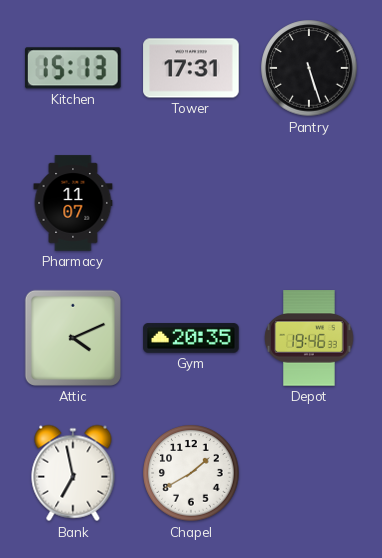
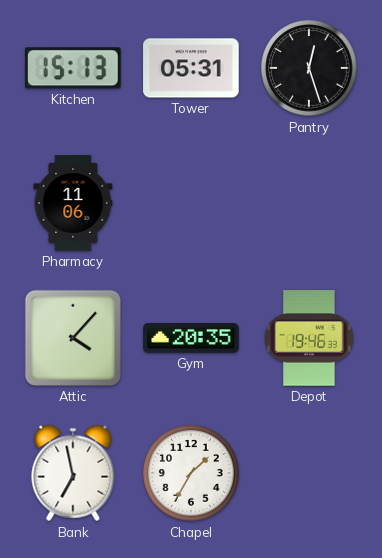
Tower: 17:31 -> 05:31 (191, 68)
Pantry: 5:27 -> 12:27 (309, 68)
Pharmacy: 11:07 -> 11:06 (73, 203)
Attic: 4:11 -> 4:07 (73, 338)
Chapel: 1:40 -> 1:35 (191, 473)
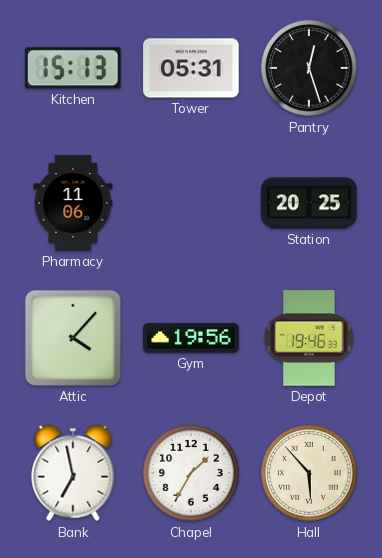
Station: none -> 20:25 (309, 203)
Gym: 20:35 -> 19:56 (191, 338)
Hall: none -> 5:53 (309, 473)
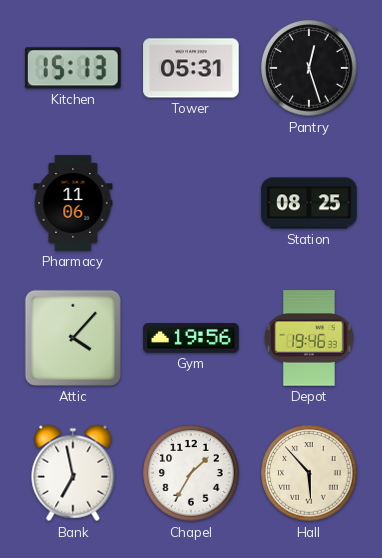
Station: 20:25 -> 08:25 (309, 203)
